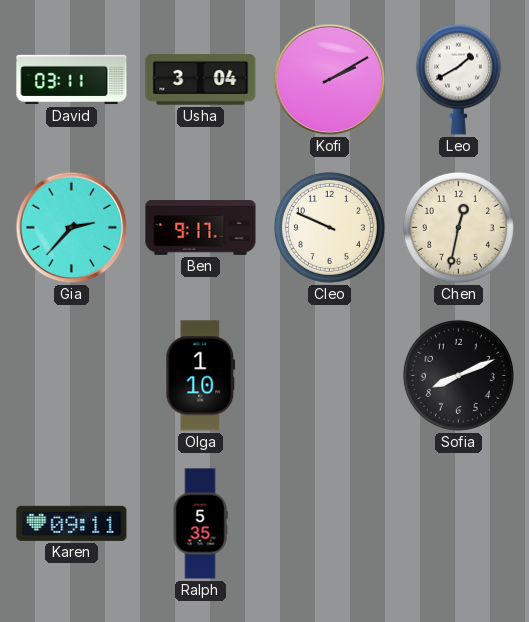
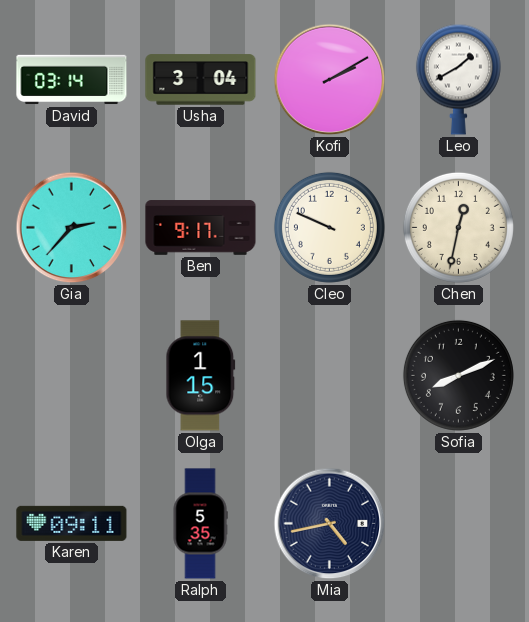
David: 03:11 -> 03:14 (72, 80)
Olga: 1:10 -> 1:15 (201, 376)
Mia: none -> 4:43 (330, 524)
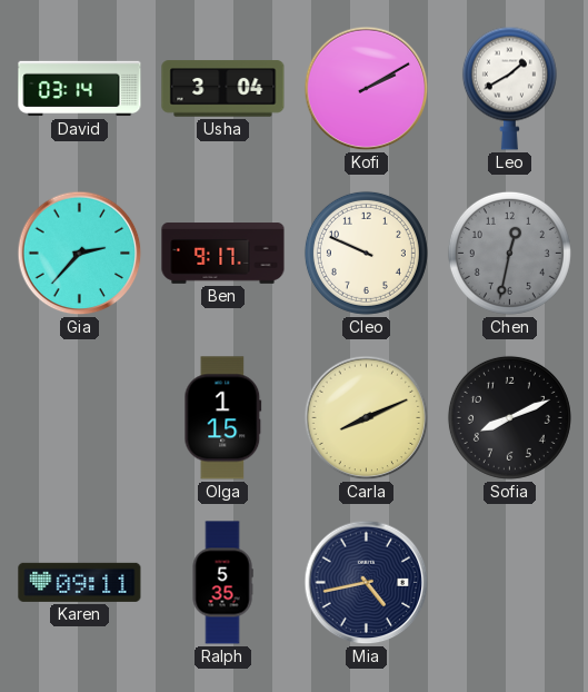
Chen dial: cream -> grey (509, 253)
Carla: none -> 8:11 (367, 418)
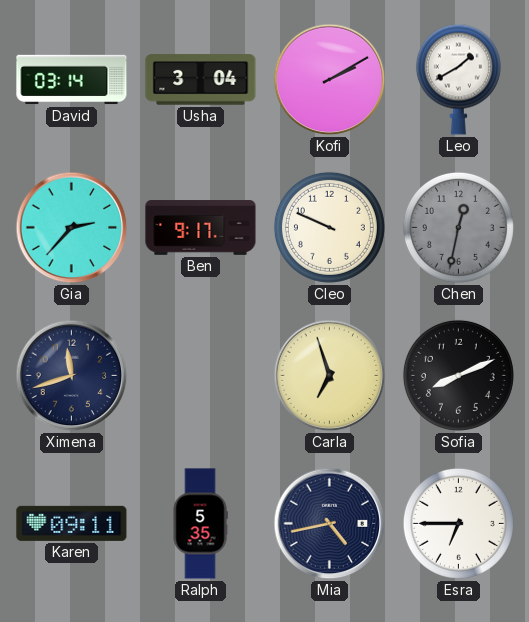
Ximena: none -> 11:42 (72, 376)
Olga: 1:15 -> none (223, 418)
Carla: 8:11 -> 6:57 (330, 376)
Esra: none -> 6:45 (458, 523)
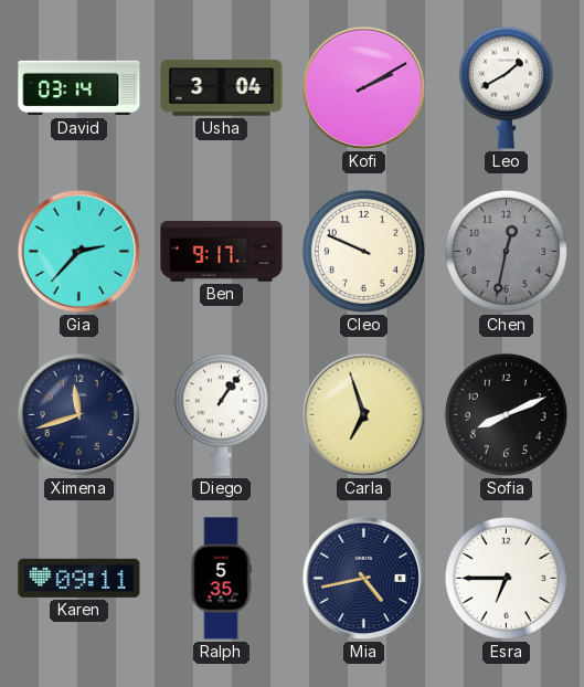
Diego: none -> 1:06 (221, 414)
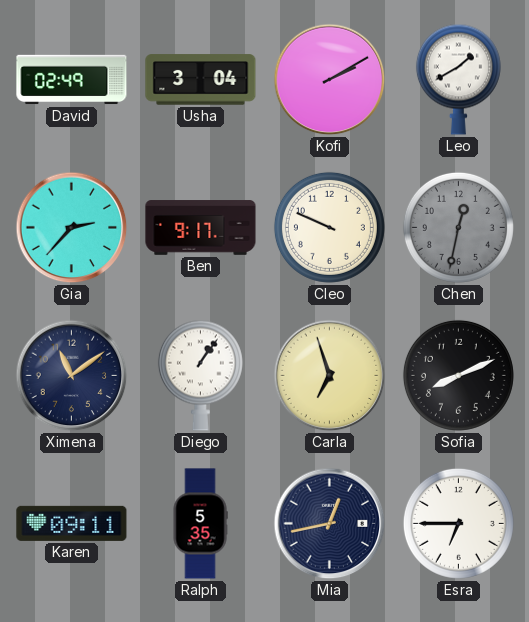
David: 03:14 -> 02:49 (72, 80)
Ximena: 11:42 -> 11:09 (72, 376)
Mia: 4:43 -> 12:43 (330, 524)
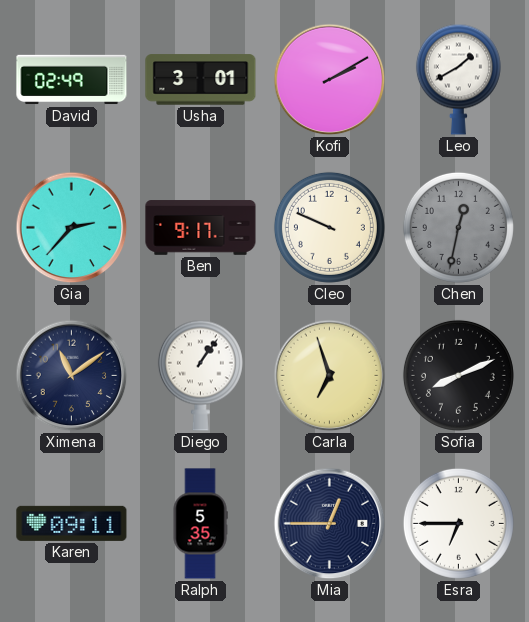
Usha: 3:04 -> 3:01 (201, 80)
Mia: 12:43 -> 12:45 (330, 524)
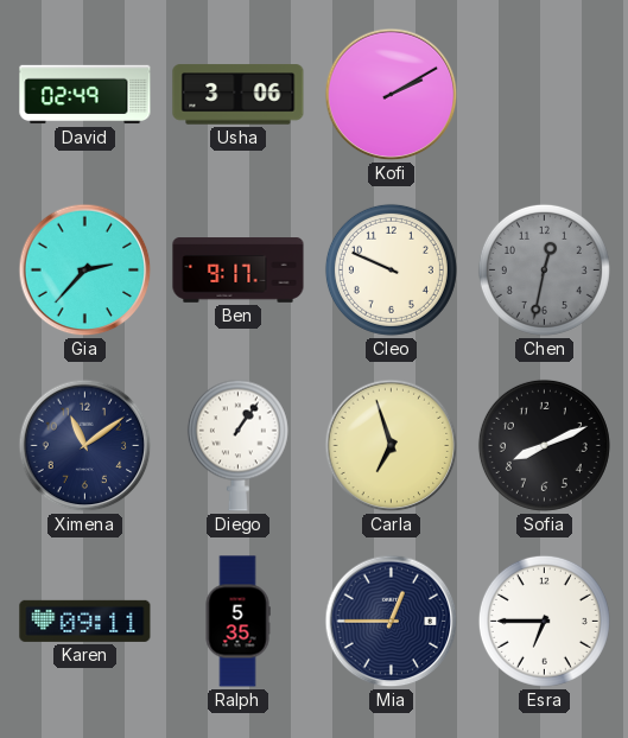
Usha: 3:01 -> 3:06 (239, 95)
Leo: 1:40 -> none (458, 79)
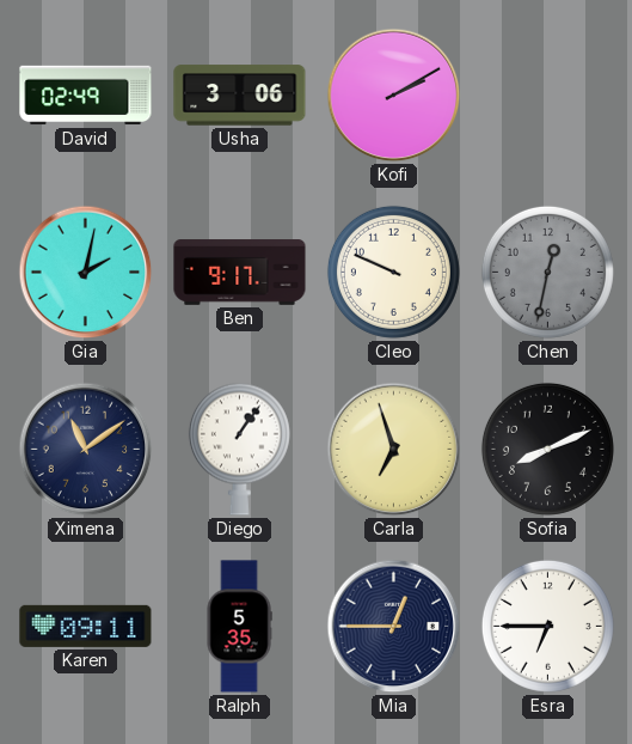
Gia: 2:37 -> 2:02 (86, 273)
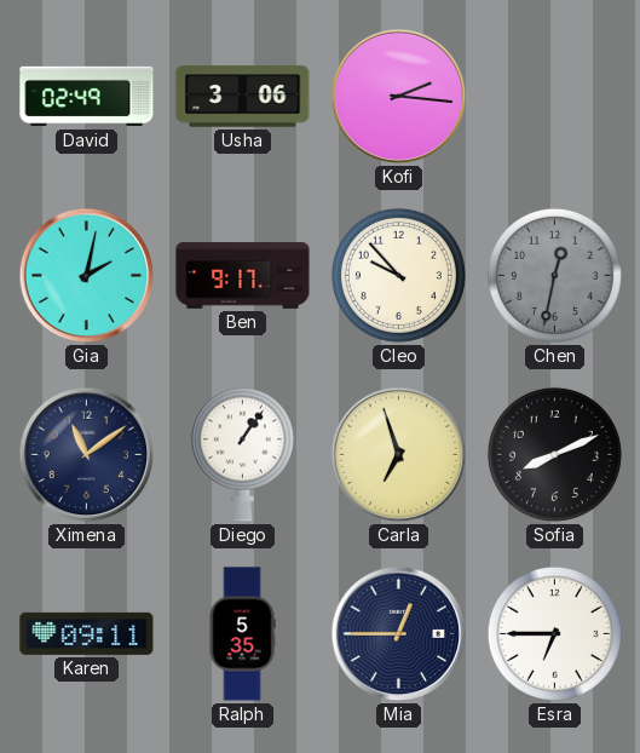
Kofi: 2:10 -> 2:16 (399, 97)
Cleo: 9:49 -> 9:53 (398, 275)
